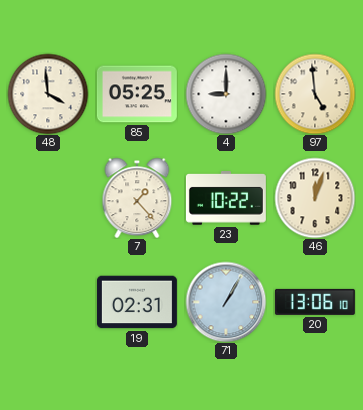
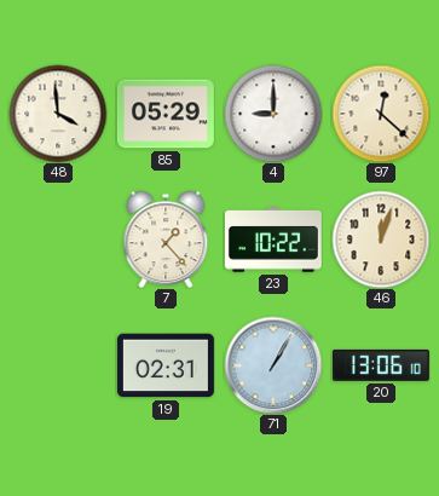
85: 05:25 -> 05:29 (166, 114)
97: 4:59 -> 12:22 (381, 114)
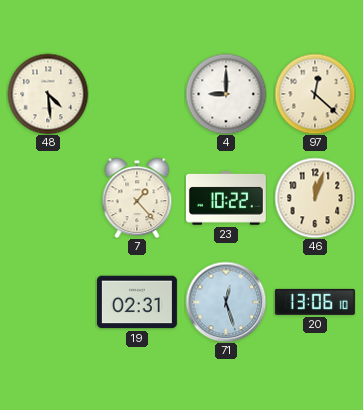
48: 3:59 -> 4:29 (48, 94)
85: 05:29 -> none (166, 114)
71: 1:05 -> 12:27 (226, 302)
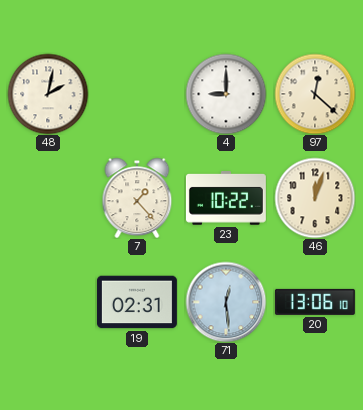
48: 4:29 -> 2:02 (48, 94)
71: 12:27 -> 12:29 (226, 302)
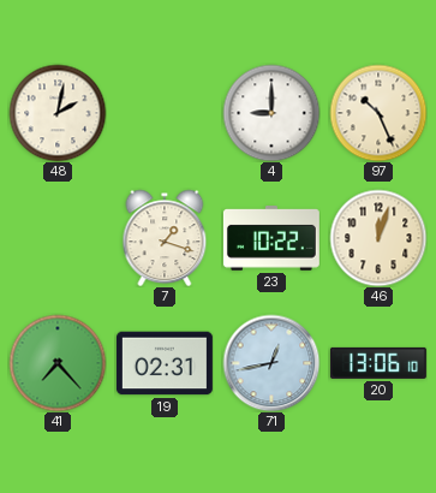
97: 12:22 -> 10:26 (378, 113)
7: 1:23 -> 1:18 (165, 238)
41: none -> 7:23 (58, 363)
71: 12:29 -> 12:43 (271, 363)
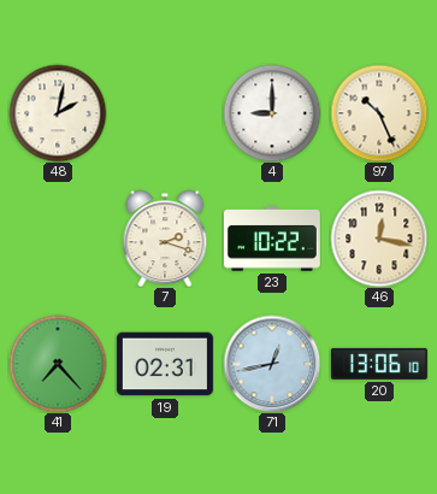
7: 1:18 -> 2:18 (165, 239)
46: 12:03 -> 12:17 (379, 239)
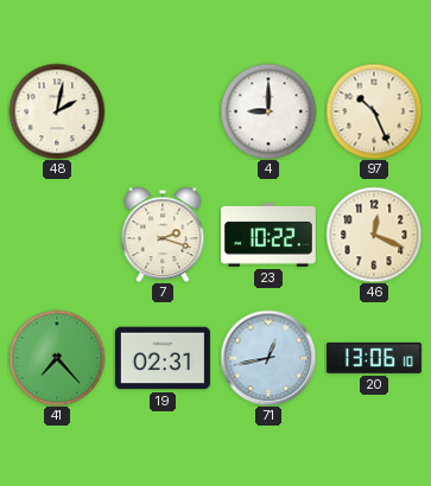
46: 12:17 -> 12:19 (374, 235)
